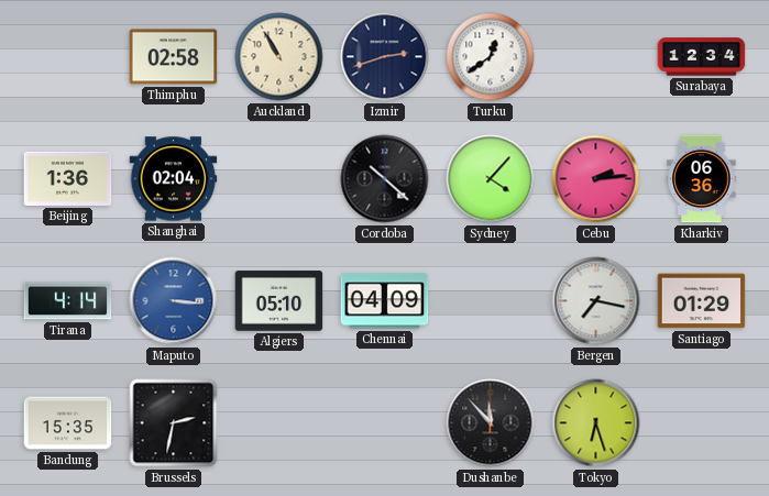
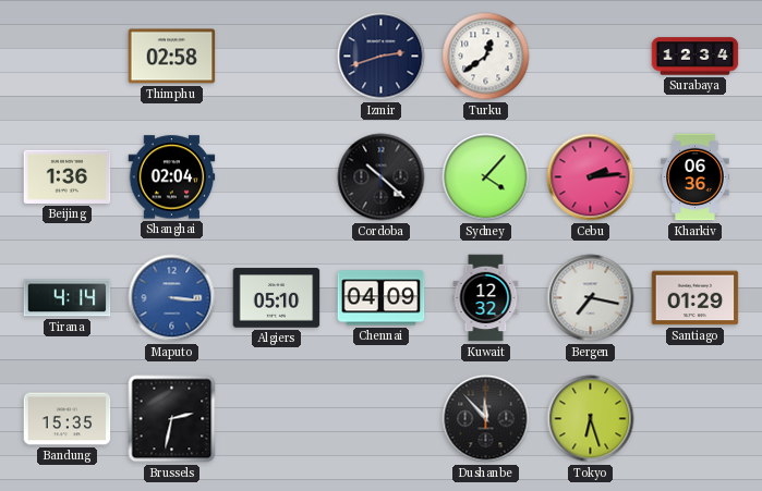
Auckland: 10:55 -> none (279, 57)
Kuwait: none -> 12:32 (486, 298)
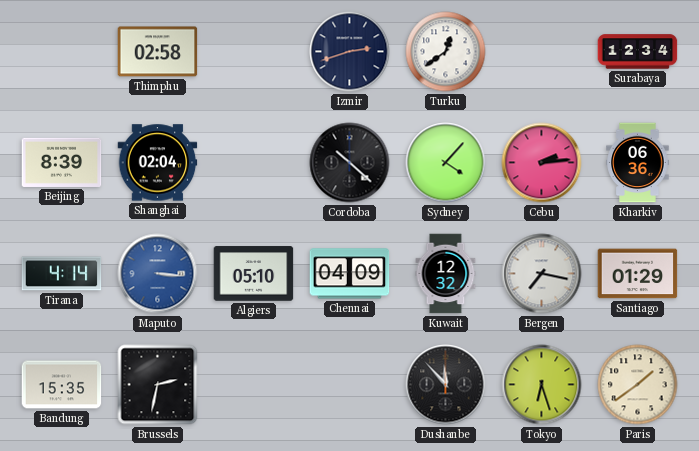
Beijing: 1:36 -> 8:39 (62, 162)
Paris: none -> 1:39 (638, 385)
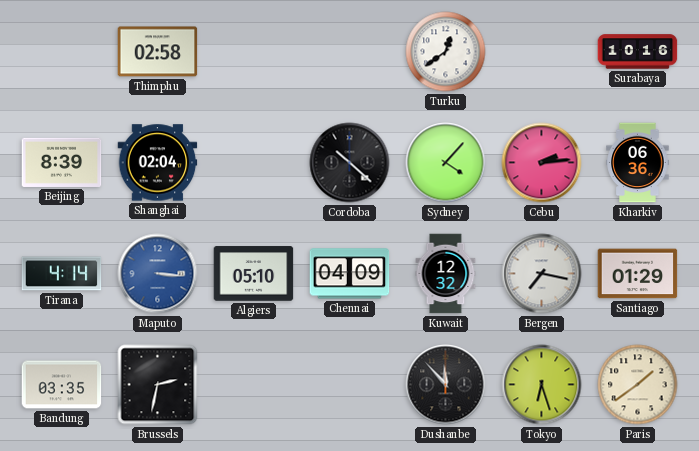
Izmir: 2:42 -> none (350, 52)
Surabaya: 12:34 -> 10:16 (638, 52)
Bandung: 15:35 -> 03:35 (62, 385)
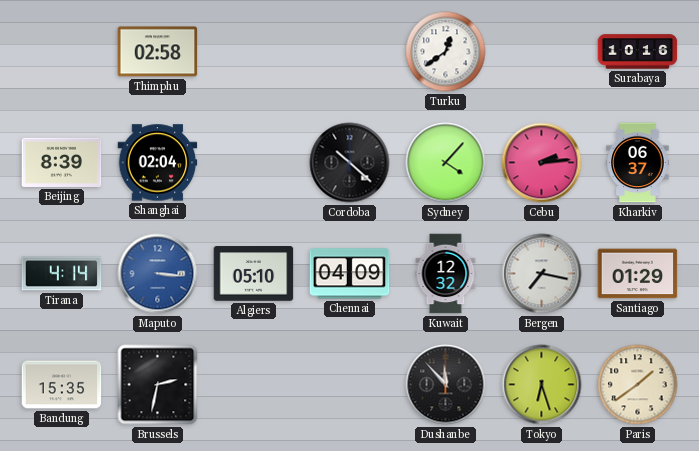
Kharkiv: 06:36 -> 06:37 (638, 163)
Bandung: 03:35 -> 15:35 (62, 385)
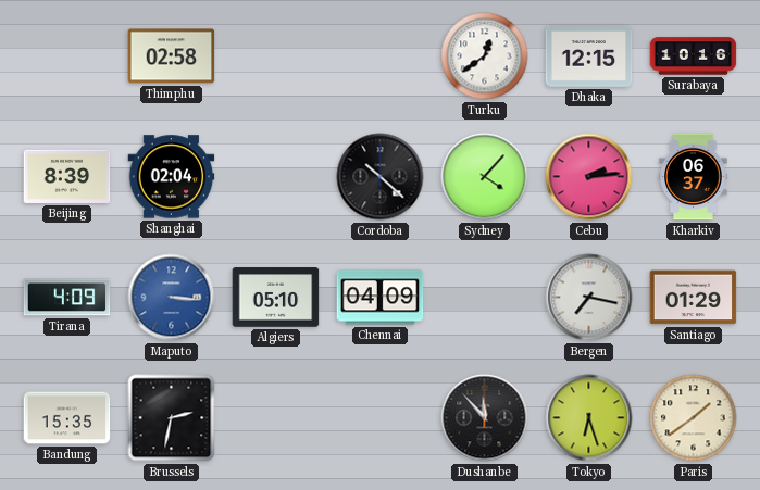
Dhaka: none -> 12:15 (589, 56)
Tirana: 4:14 -> 4:09 (67, 298)
Kuwait: 12:32 -> none (446, 274)
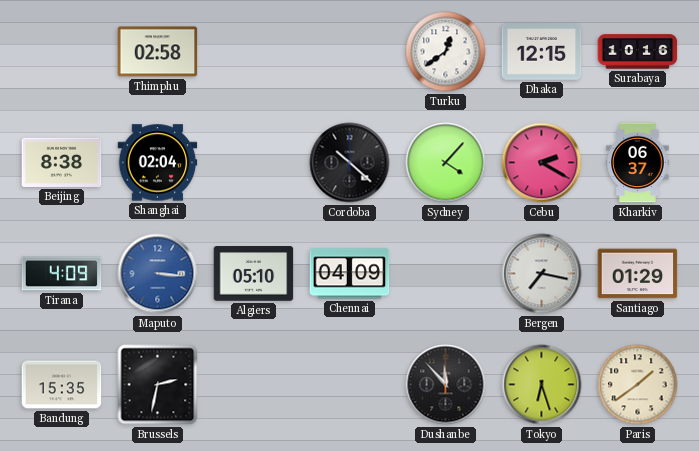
Beijing: 8:39 -> 8:38 (62, 162)
Cebu: 2:14 -> 2:20 (542, 163)
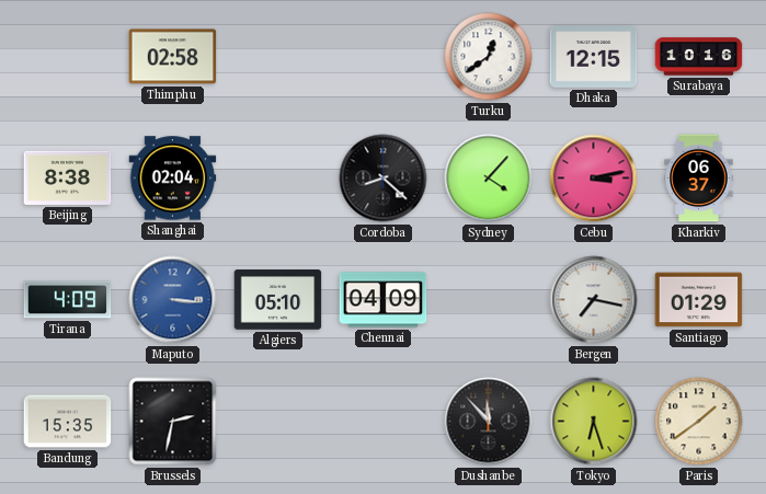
Cordoba: 10:22 -> 8:22 (384, 179)
Cebu: 2:20 -> 3:13 (594, 179)
